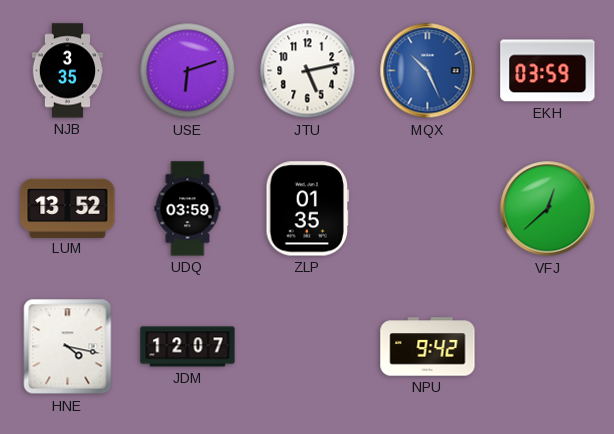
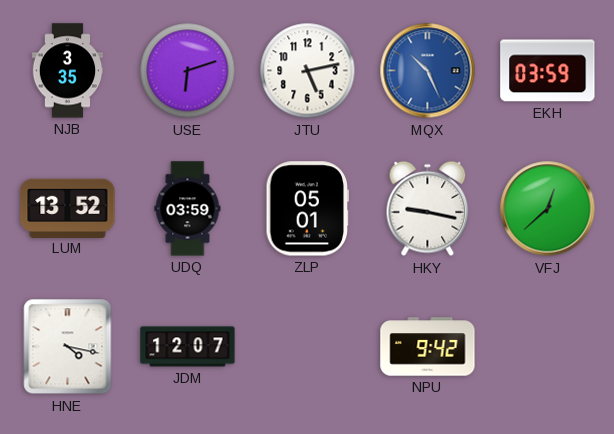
ZLP: 01:35 -> 05:01 (308, 209)
HKY: none -> 9:17 (428, 209)
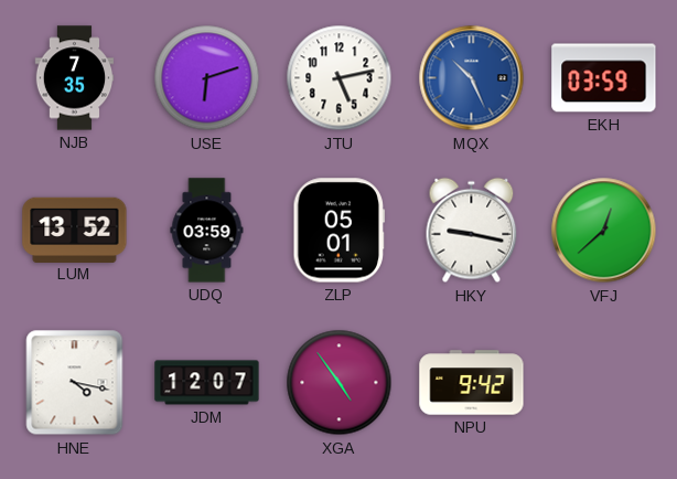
NJB: 3:35 -> 7:35 (75, 78)
XGA: none -> 4:54 (340, 383)
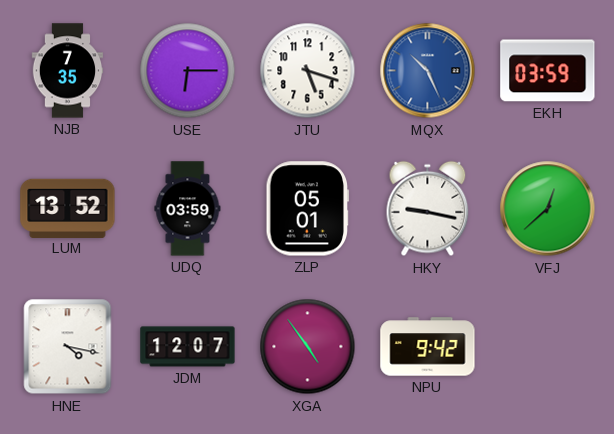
USE: 6:12 -> 6:15 (188, 71)
JTU: 5:13 -> 5:18 (308, 71)
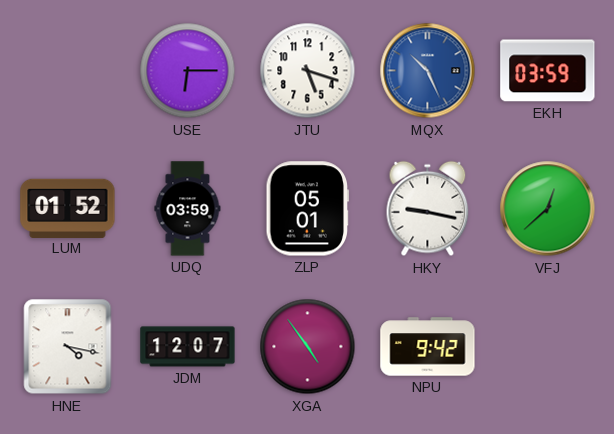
NJB: 7:35 -> none (68, 71)
LUM: 13:52 -> 01:52 (68, 208)
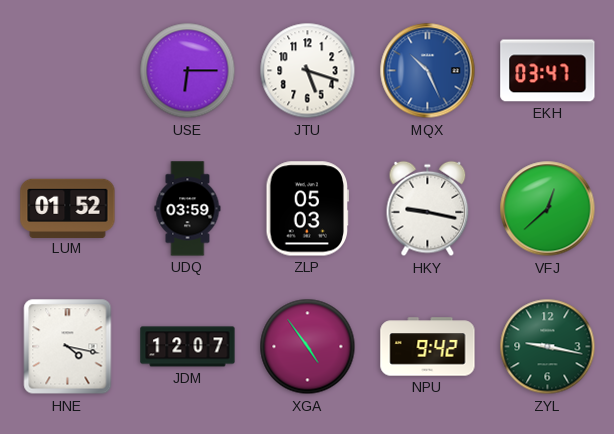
EKH: 03:59 -> 03:47 (548, 71)
ZLP: 05:01 -> 05:03 (308, 209)
ZYL: none -> 9:17 (548, 347)
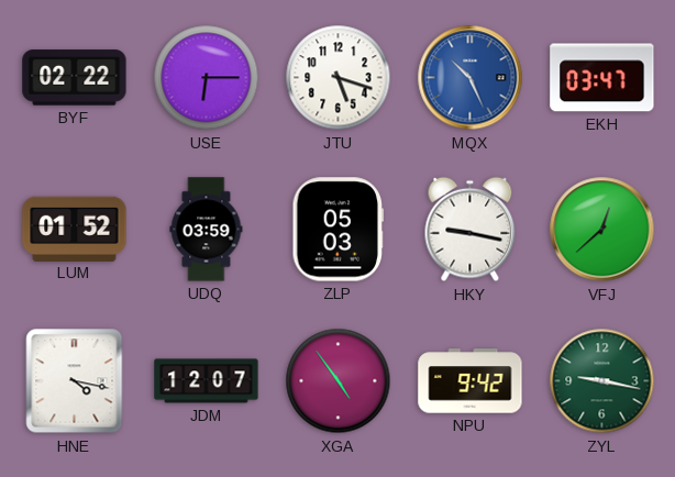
BYF: none -> 02:22 (75, 78)
